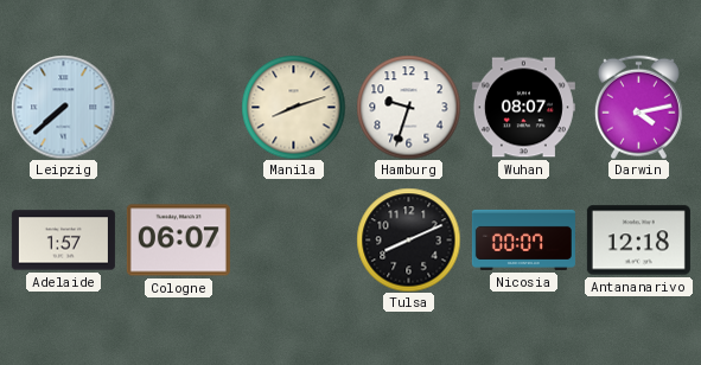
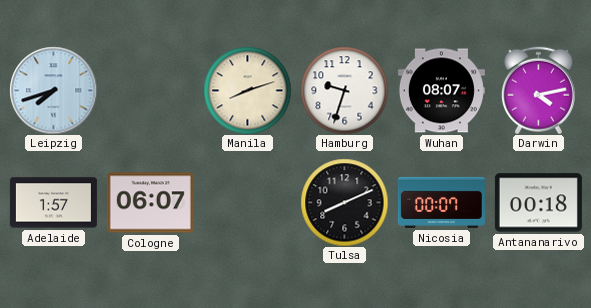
Leipzig: 7:38 -> 7:42 (53, 90)
Antananarivo: 12:18 -> 00:18 (538, 203)
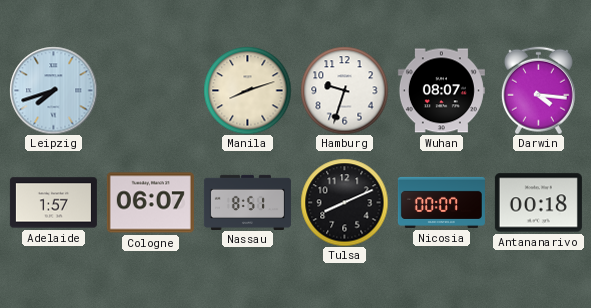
Darwin: 4:13 -> 4:16 (538, 90)
Nassau: none -> 8:51 (247, 202)
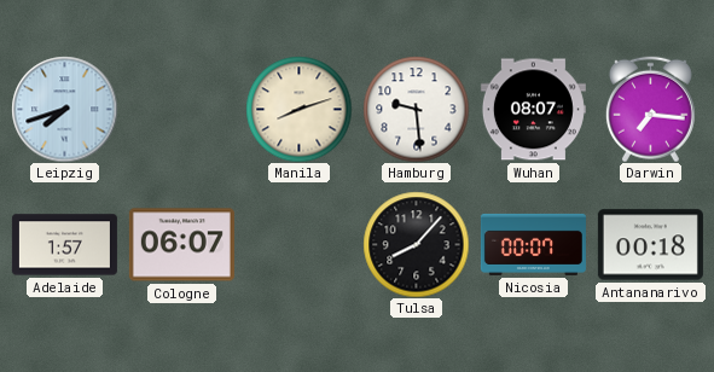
Hamburg: 9:33 -> 9:29 (416, 109)
Darwin: 4:16 -> 7:16 (650, 109)
Nassau: 8:51 -> none (247, 202)
Tulsa: 8:11 -> 8:07 (416, 244)
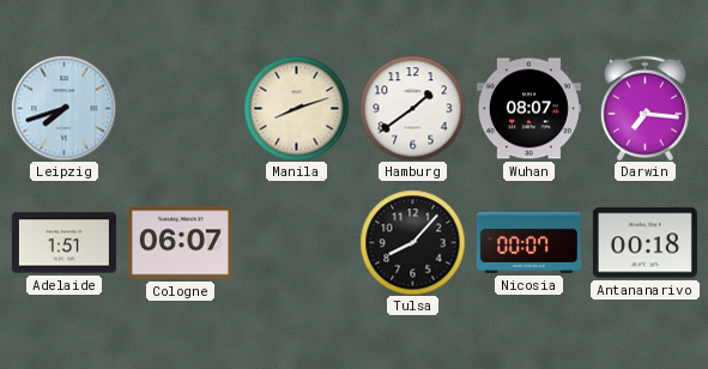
Hamburg: 9:29 -> 1:39 (412, 108)
Adelaide: 1:57 -> 1:51 (63, 243)
